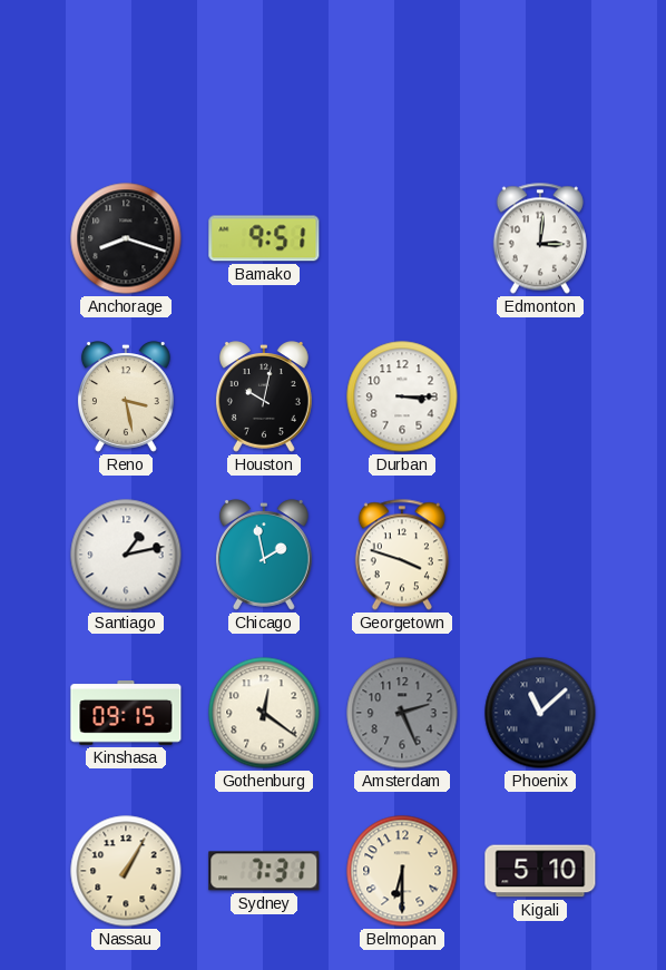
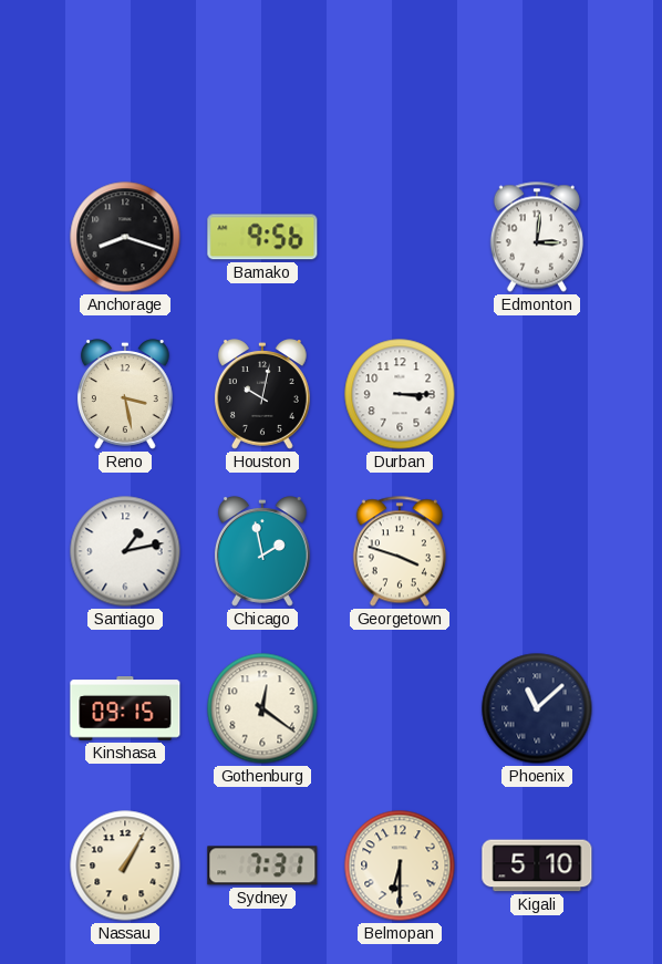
Bamako: 9:51 -> 9:56 (262, 237)
Amsterdam: 2:26 -> none (402, 713)
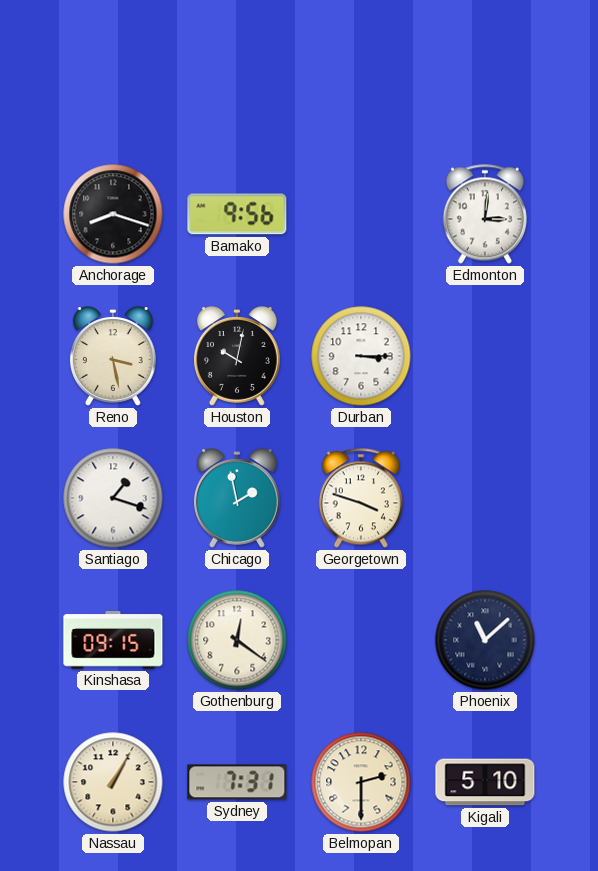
Santiago: 1:13 -> 1:18 (113, 498)
Belmopan: 6:30 -> 2:30 (361, 782)
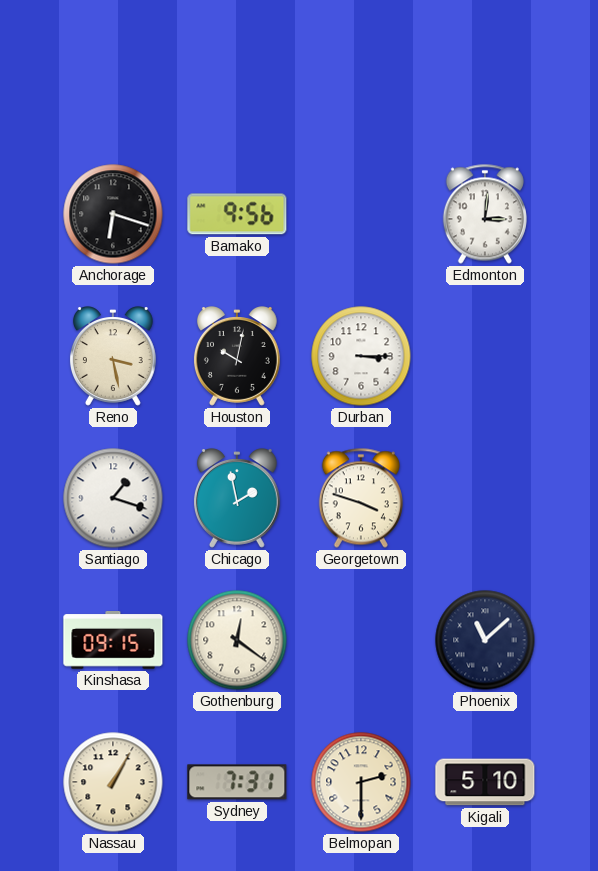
Anchorage: 8:18 -> 6:18 (113, 214)
